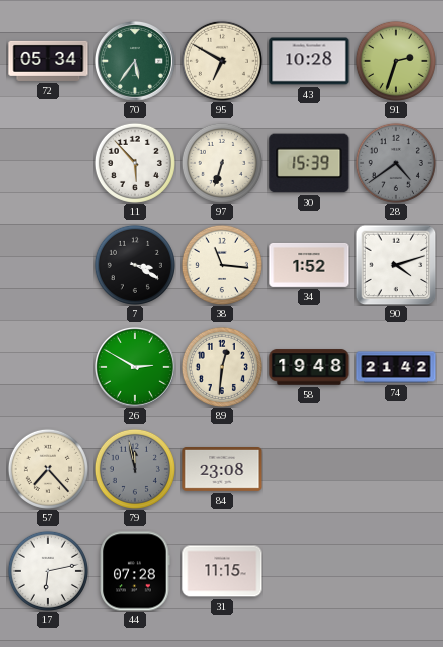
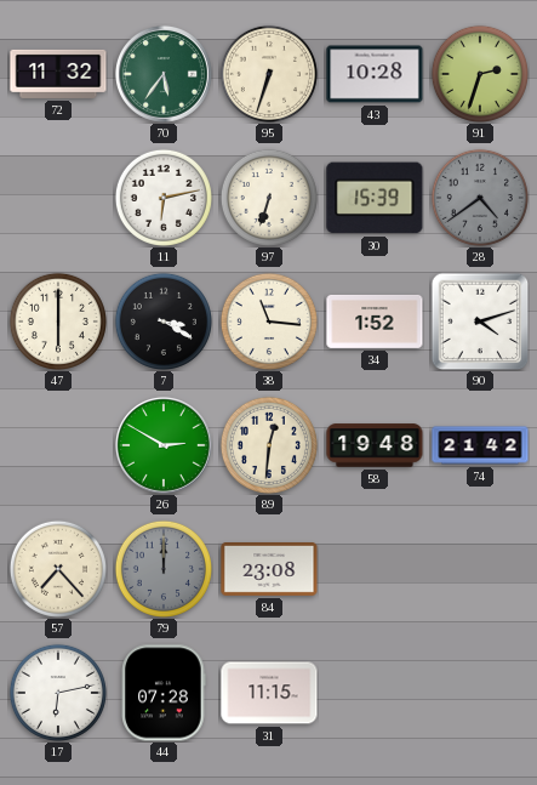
72: 05:34 -> 11:32 (58, 74)
95: 6:50 -> 6:33 (269, 74)
11: 5:53 -> 6:13 (164, 198)
47: none -> 6:00 (58, 322)
79: 11:58 -> 12:00 (164, 569)
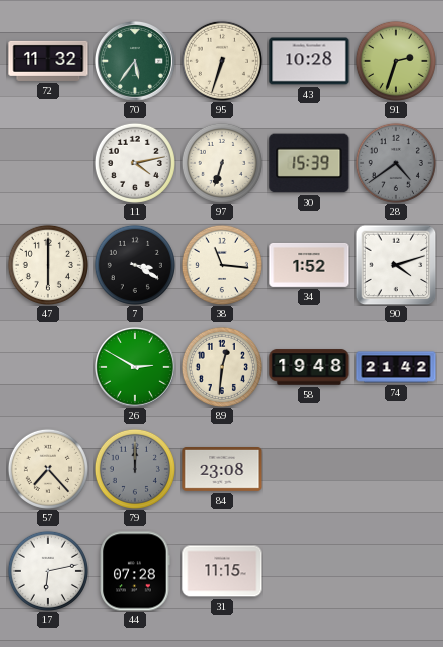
11: 6:13 -> 4:13 (135, 163)
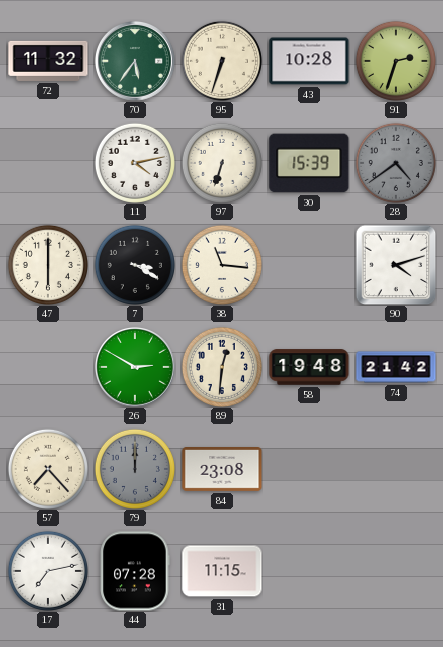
34: 1:52 -> none (309, 265)
17: 6:13 -> 7:13 (48, 571)
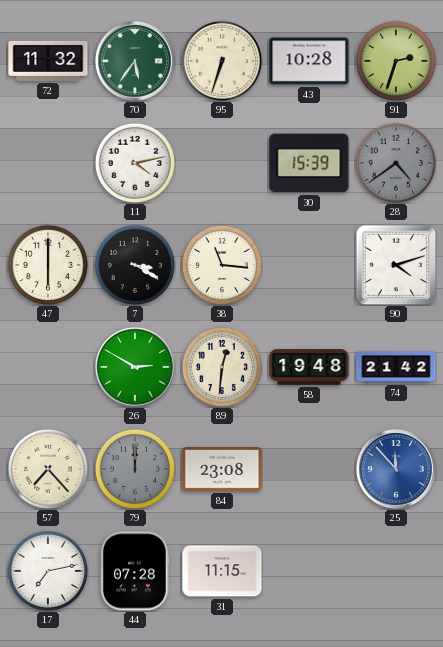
97: 6:33 -> none (222, 163)
25: none -> 11:53 (396, 469)
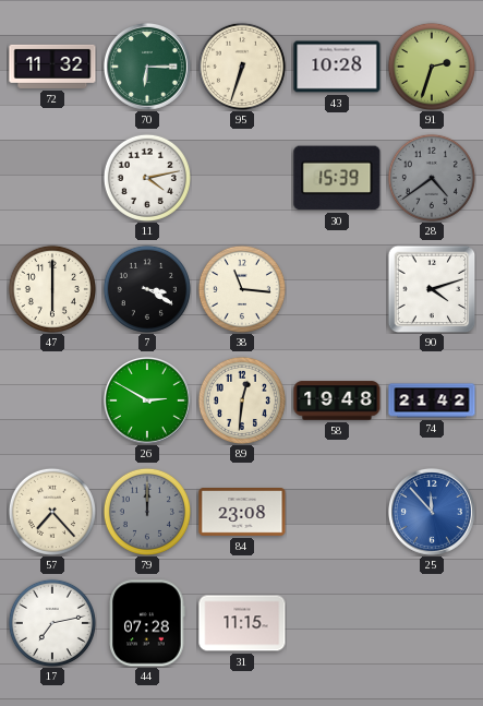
70: 5:36 -> 6:15 (147, 67)
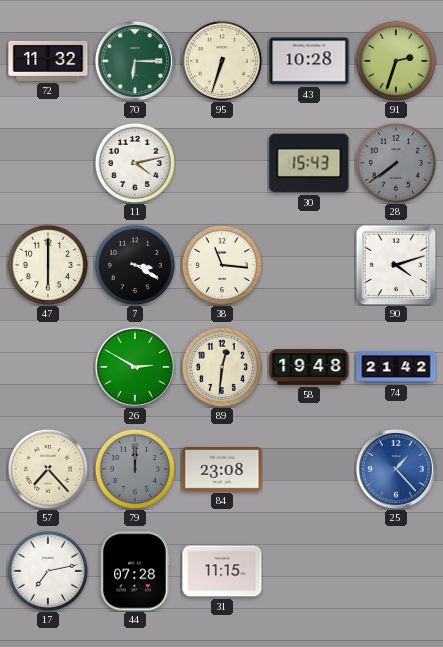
30: 15:39 -> 15:43 (309, 163)
28: 4:39 -> 7:39 (396, 163)
25: 11:53 -> 1:23 (396, 469)
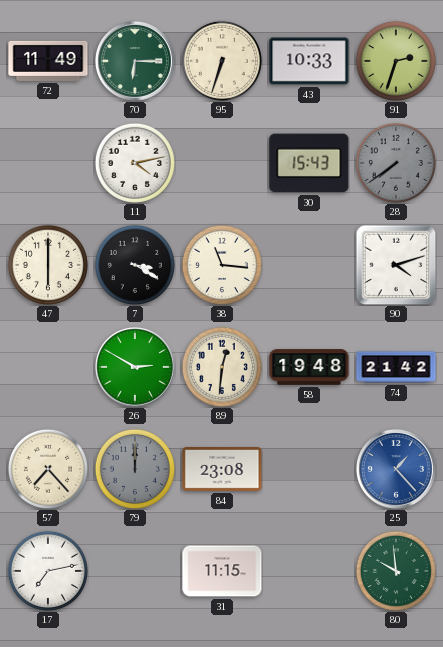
72: 11:32 -> 11:49 (48, 61)
43: 10:28 -> 10:33 (309, 61)
44: 07:28 -> none (135, 571)
80: none -> 9:59 (396, 571)
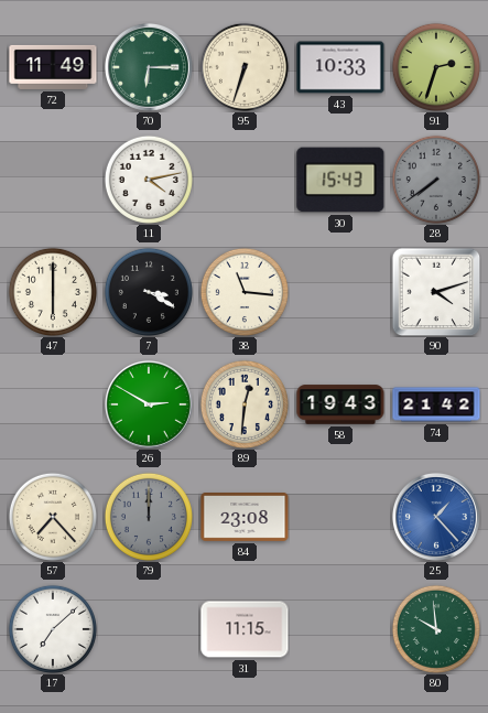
58: 19:48 -> 19:43 (340, 404)
17: 7:13 -> 7:08 (53, 629)
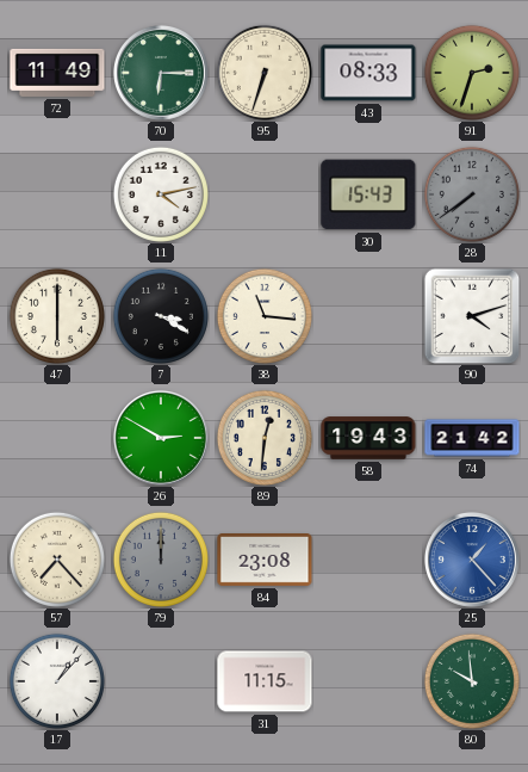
43: 10:33 -> 08:33 (368, 73)
17: 7:08 -> 1:07 (57, 681)
